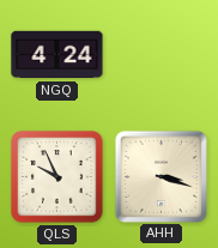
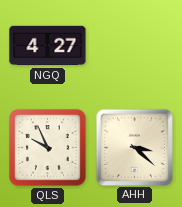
NGQ: 4:24 -> 4:27 (48, 46)
AHH: 3:18 -> 3:22 (134, 147)
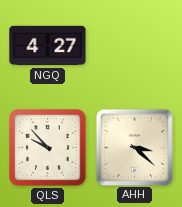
QLS: 9:56 -> 9:53 (48, 148)
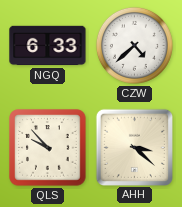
NGQ: 4:27 -> 6:33 (48, 46)
CZW: none -> 4:38 (134, 45)
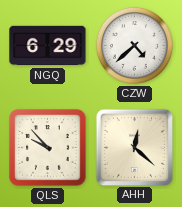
NGQ: 6:33 -> 6:29 (48, 46)
AHH: 3:22 -> 12:22 (134, 147)
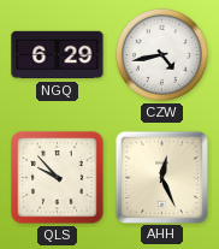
CZW: 4:38 -> 4:43 (161, 54)
AHH: 12:22 -> 12:26 (161, 177)
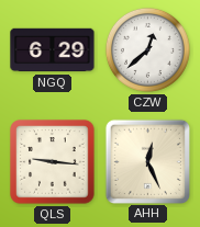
CZW: 4:43 -> 12:38 (147, 49)
QLS: 9:53 -> 9:16 (53, 162)
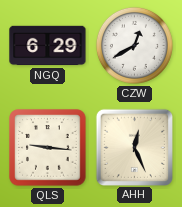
CZW: 12:38 -> 12:40 (134, 45)
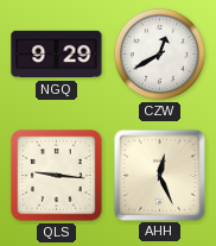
NGQ: 6:29 -> 9:29 (57, 55)
